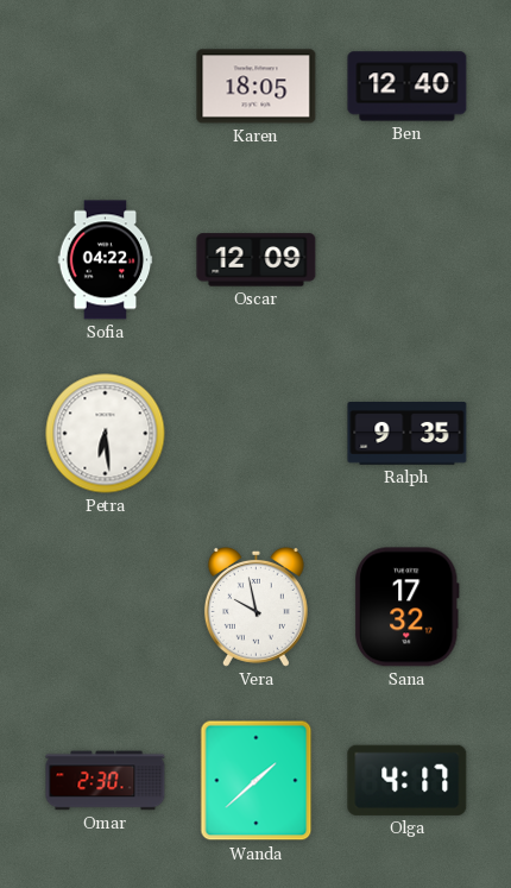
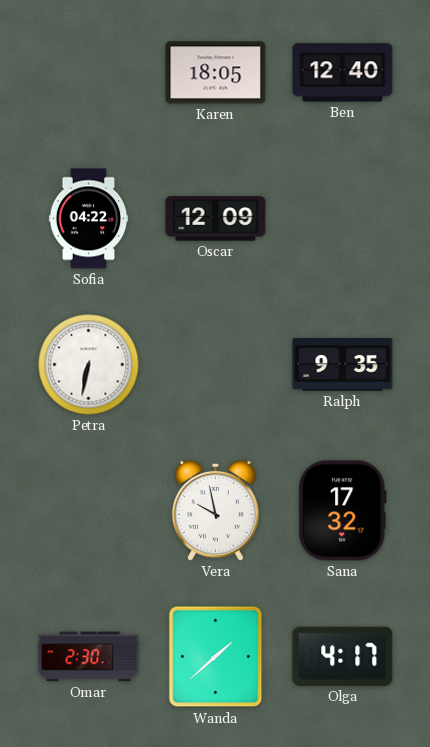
Petra: 6:29 -> 6:32 (89, 365)
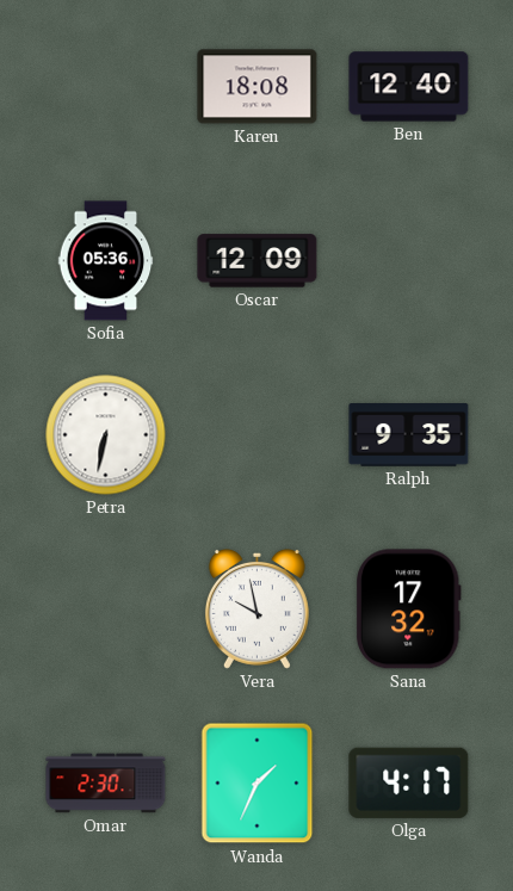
Karen: 18:05 -> 18:08 (258, 87)
Sofia: 04:22 -> 05:36 (106, 261)
Wanda: 1:38 -> 1:34 (258, 784)
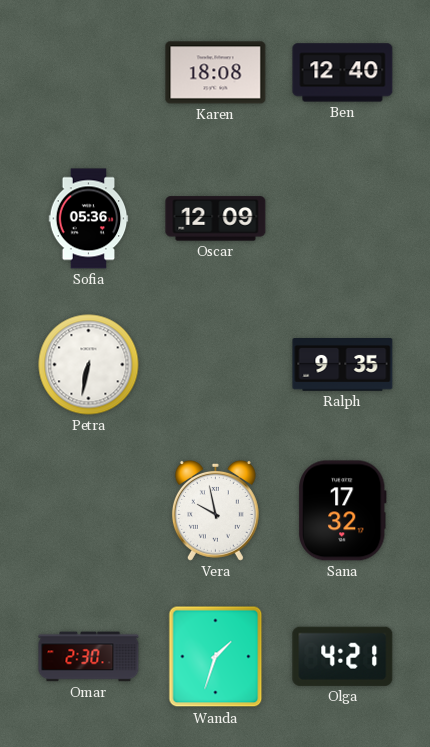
Wanda: 1:34 -> 1:33 (216, 657)
Olga: 4:17 -> 4:21 (343, 656)
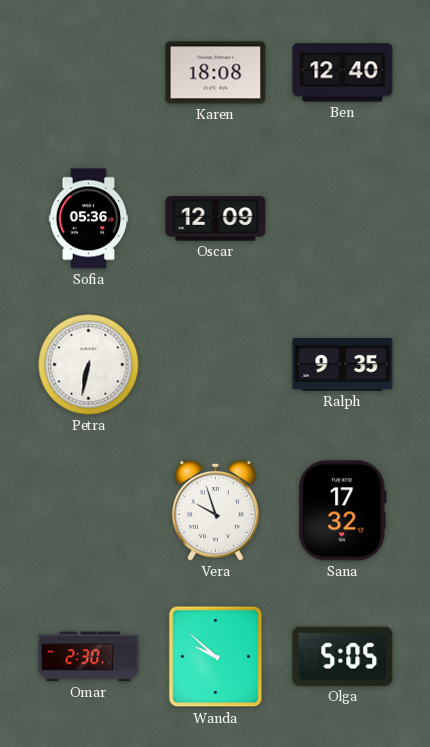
Vera: 9:58 -> 9:57 (215, 510)
Wanda: 1:33 -> 9:52 (216, 657)
Olga: 4:21 -> 5:05 (343, 656)
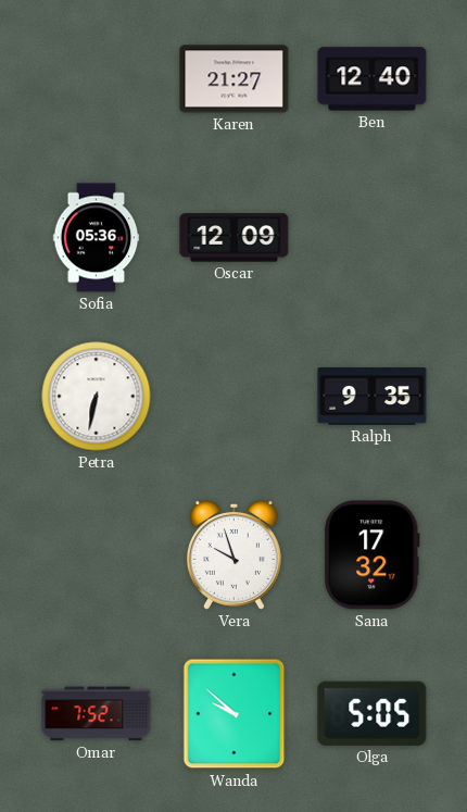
Karen: 18:08 -> 21:27 (235, 79)
Omar: 2:30 -> 7:52 (97, 714)
